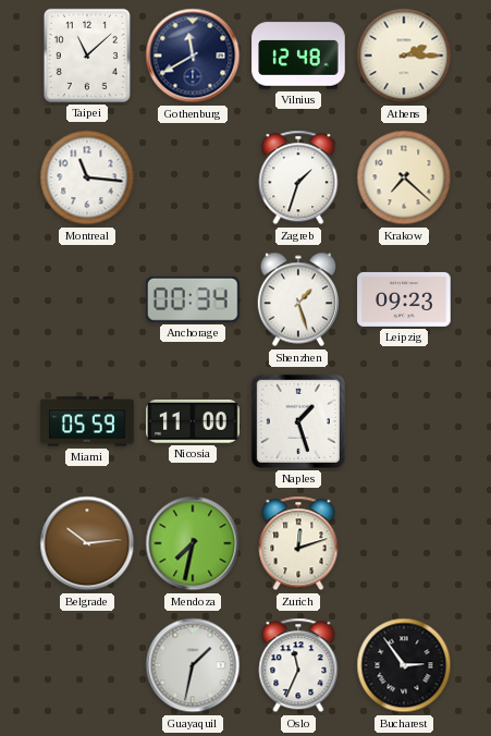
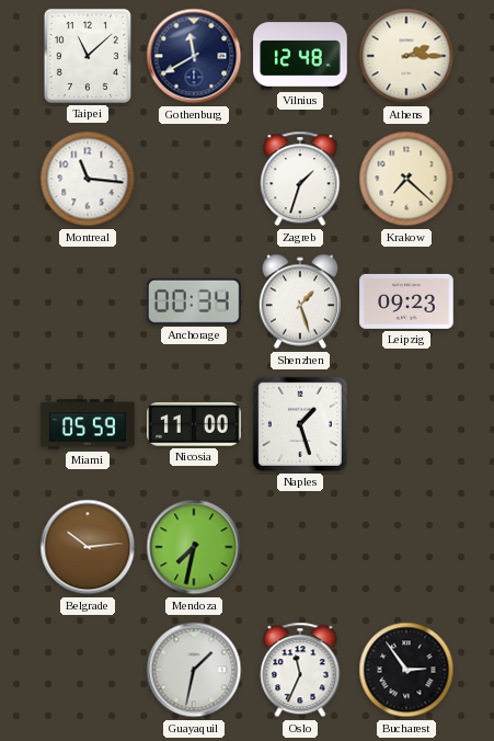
Zurich: 12:12 -> none (298, 543)
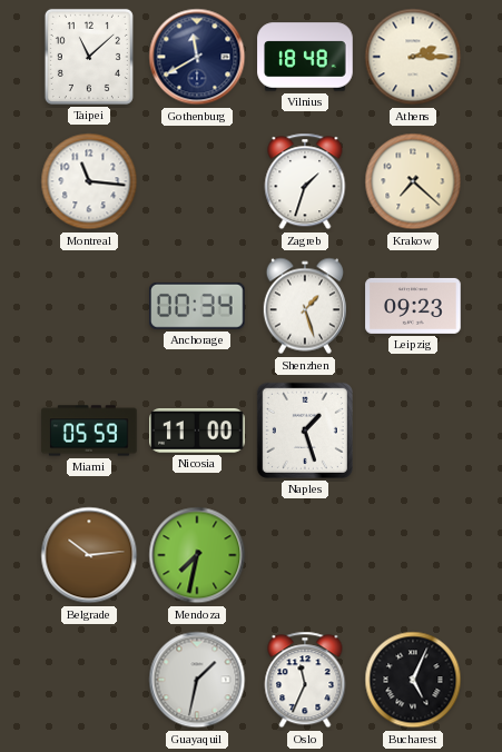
Vilnius: 12:48 -> 18:48 (305, 57)
Bucharest: 2:54 -> 5:04 (413, 680)
